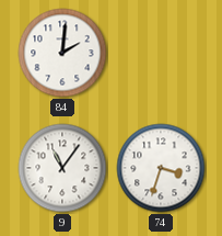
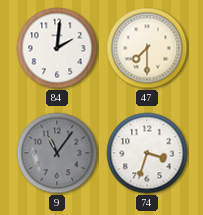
47: none -> 7:30 (147, 48)
9 dial: white -> grey (57, 153)
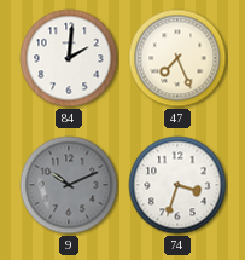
47: 7:30 -> 7:26 (177, 58)
9: 11:06 -> 10:11 (69, 185)
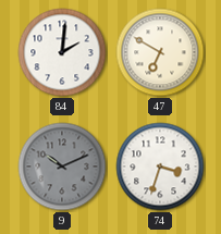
47: 7:26 -> 6:50 (160, 52)
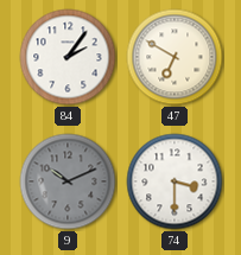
84: 2:01 -> 2:06 (68, 57)
74: 3:33 -> 3:30 (175, 181)
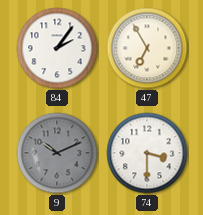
47: 6:50 -> 6:55 (147, 48)
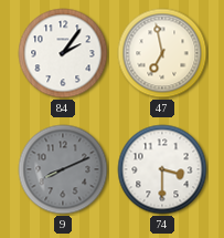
47: 6:55 -> 6:58 (162, 53)
9: 10:11 -> 8:11 (63, 169)
